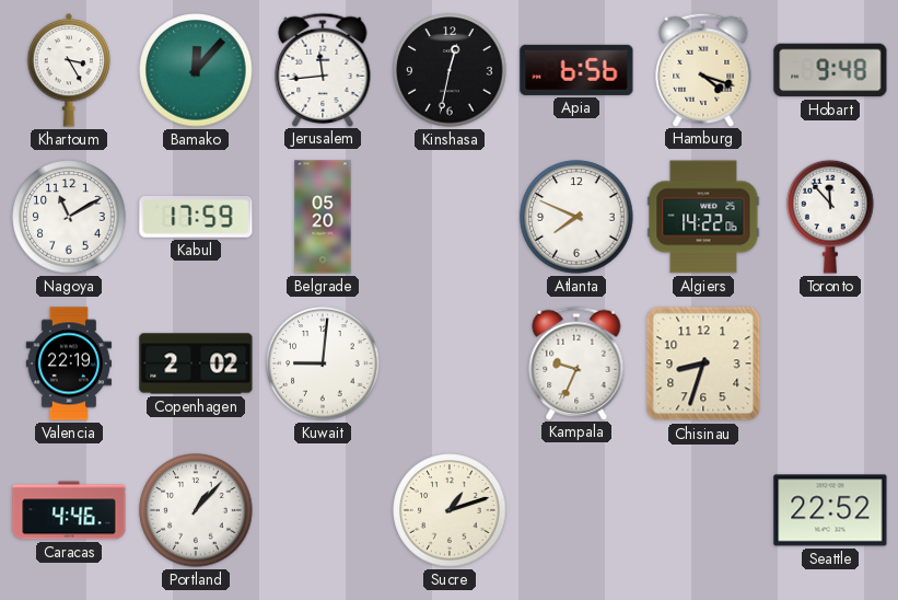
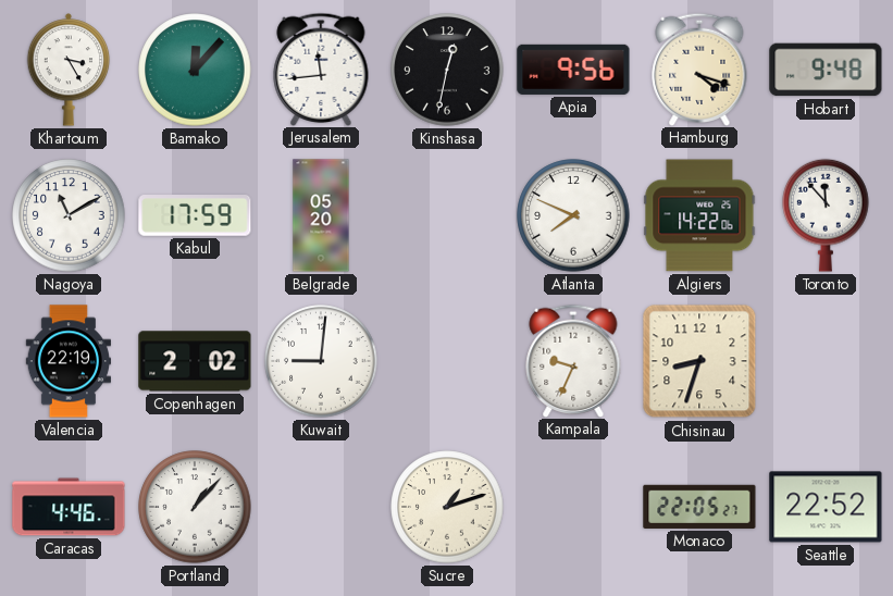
Apia: 6:56 -> 9:56 (573, 70)
Monaco: none -> 22:05 (699, 507)
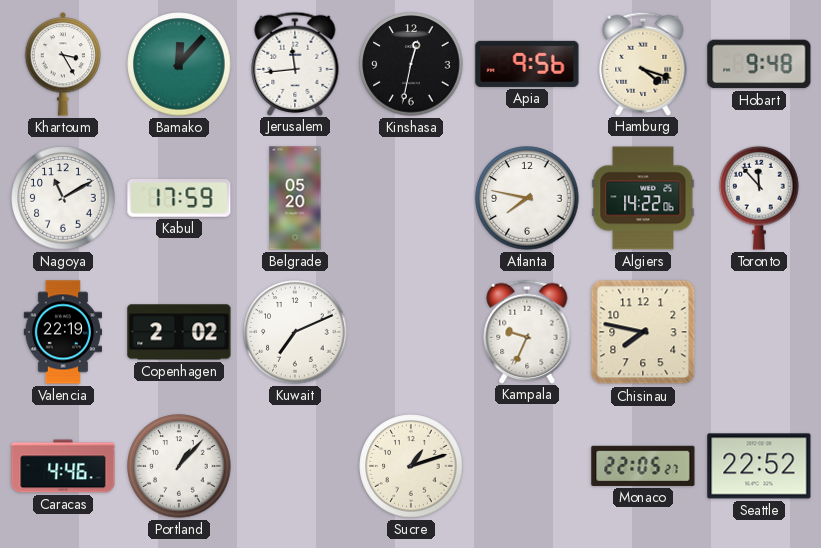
Atlanta: 7:49 -> 7:47 (527, 198)
Kuwait: 9:01 -> 7:11 (295, 332)
Chisinau: 8:33 -> 7:47 (643, 332)
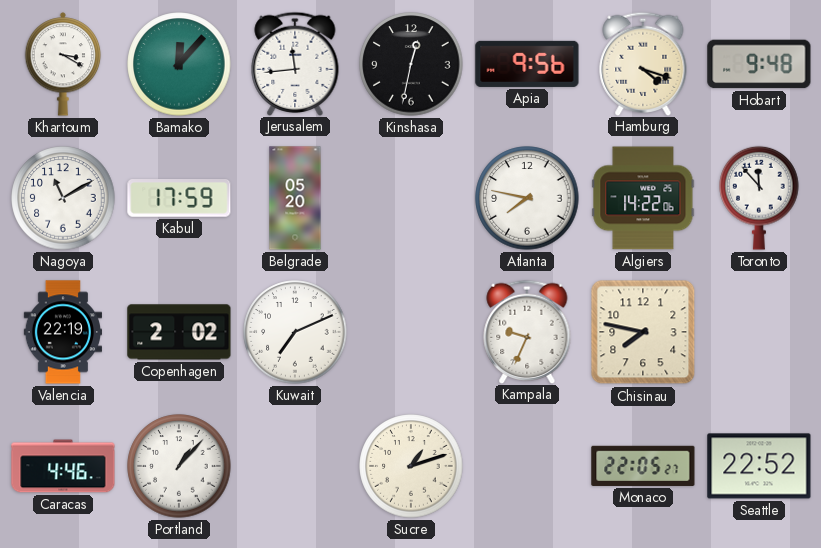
Khartoum: 3:25 -> 3:20 (63, 64)
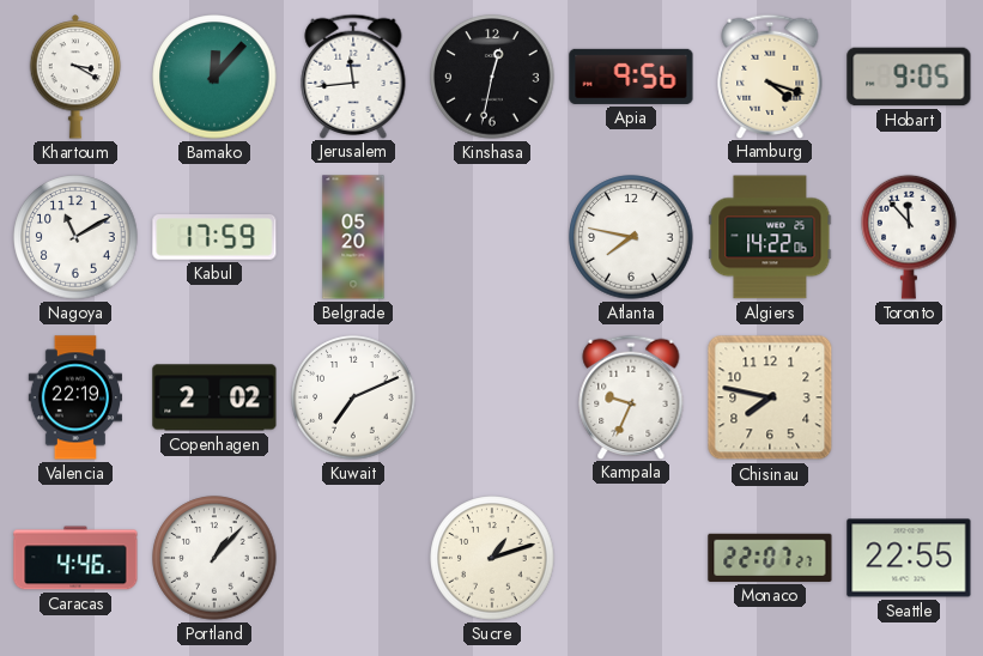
Hobart: 9:48 -> 9:05 (909, 77)
Monaco: 22:05 -> 22:07 (770, 558)
Seattle: 22:52 -> 22:55 (909, 558)
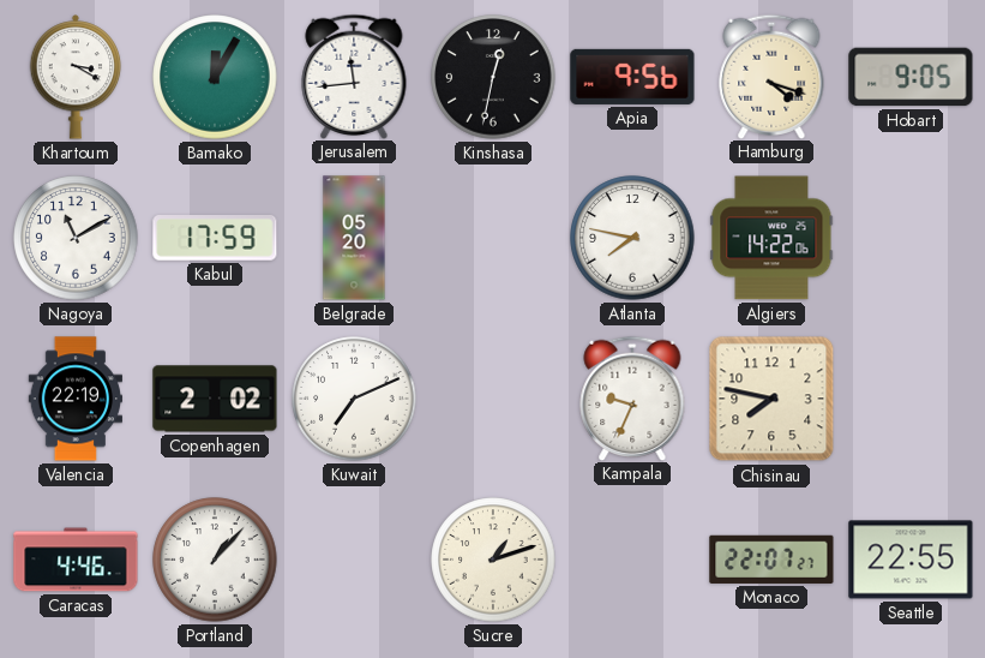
Bamako: 12:07 -> 12:05 (215, 77)
Toronto: 11:53 -> none (909, 237)
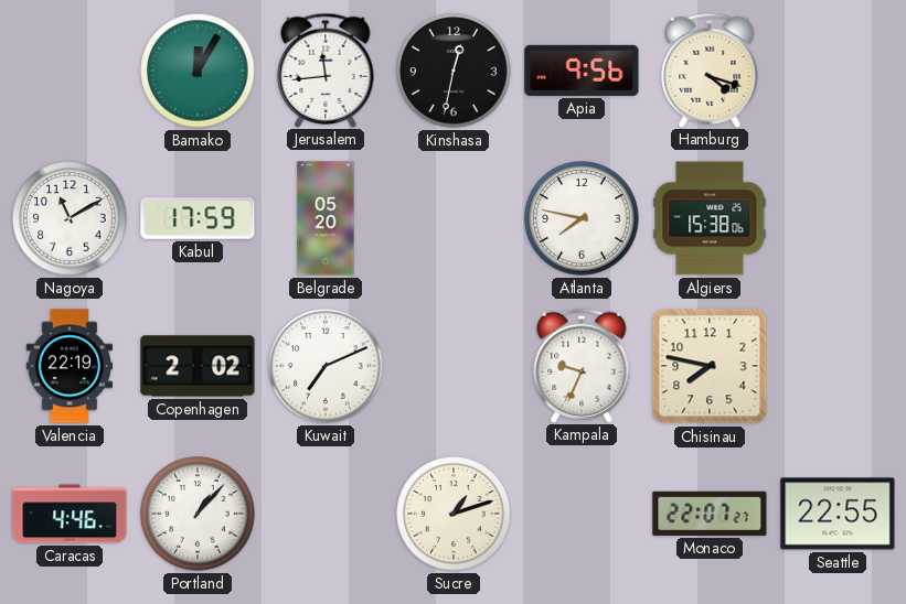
Khartoum: 3:20 -> none (76, 77)
Hobart: 9:05 -> none (911, 77)
Algiers: 14:22 -> 15:38 (710, 218)
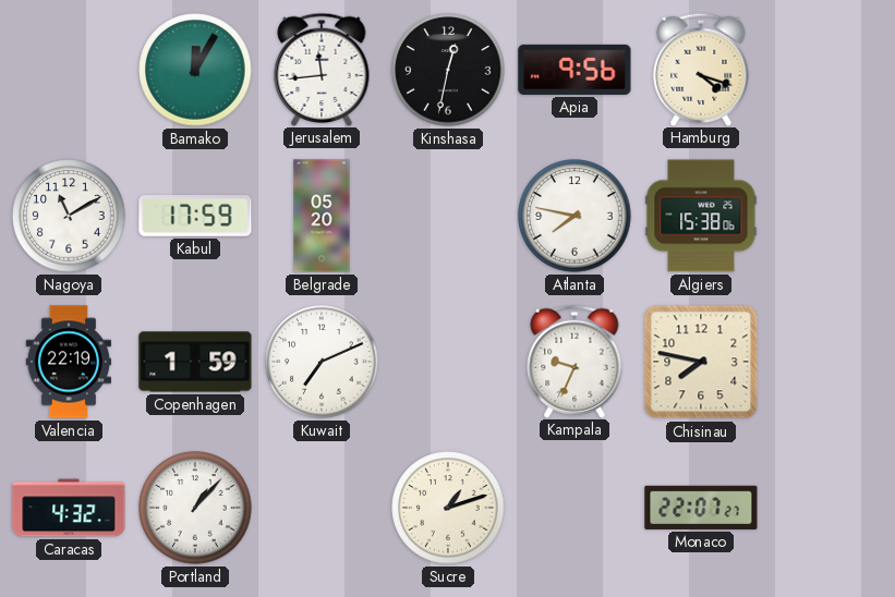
Copenhagen: 2:02 -> 1:59 (195, 362)
Caracas: 4:46 -> 4:32 (69, 508)
Seattle: 22:55 -> none (838, 514)
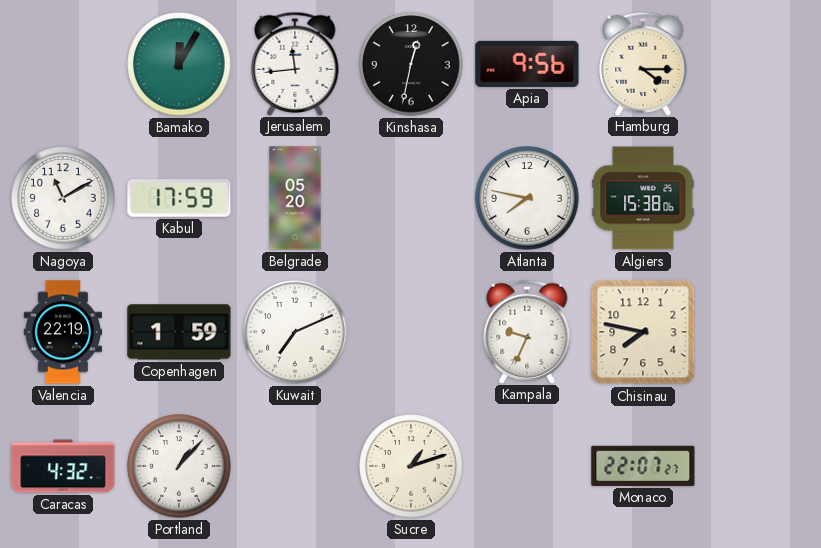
Hamburg: 4:18 -> 4:15 (643, 63)
